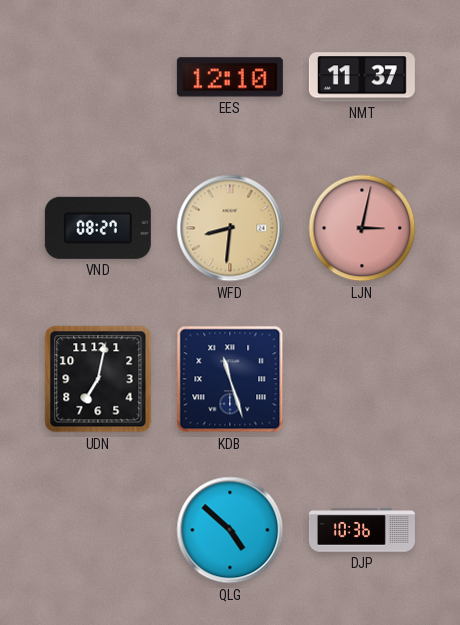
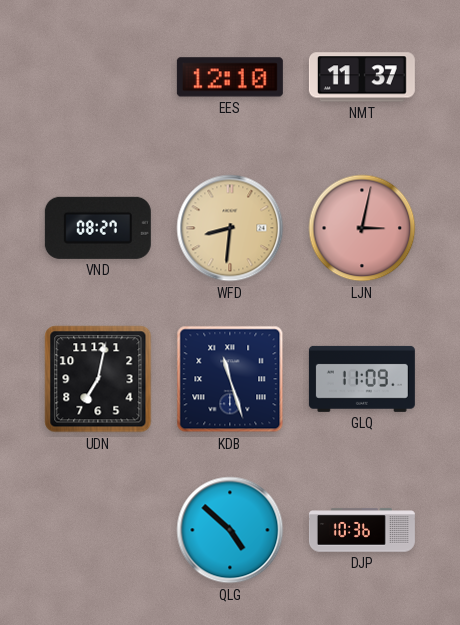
GLQ: none -> 11:09 (362, 379)
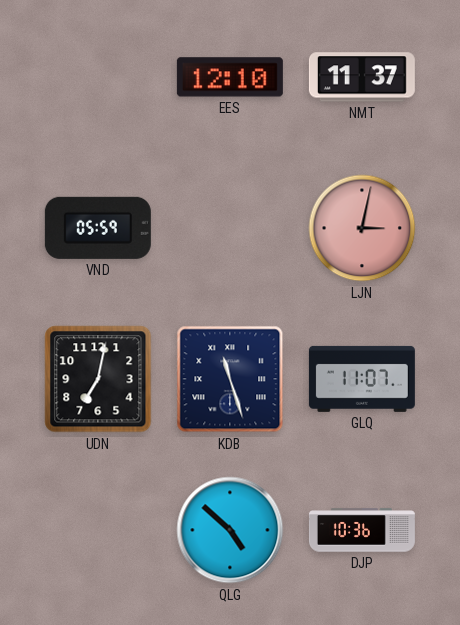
VND: 08:27 -> 05:59 (98, 228)
WFD: 8:31 -> none (230, 228)
GLQ: 11:09 -> 11:07 (362, 379)
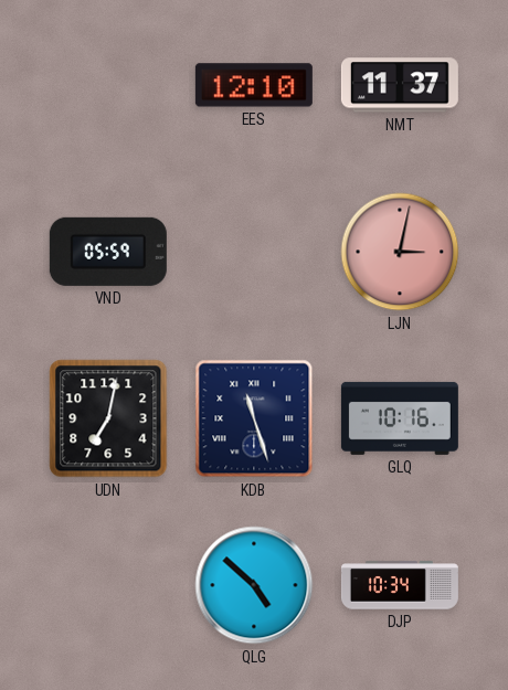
GLQ: 11:07 -> 10:16 (400, 418)
DJP: 10:36 -> 10:34 (400, 585)
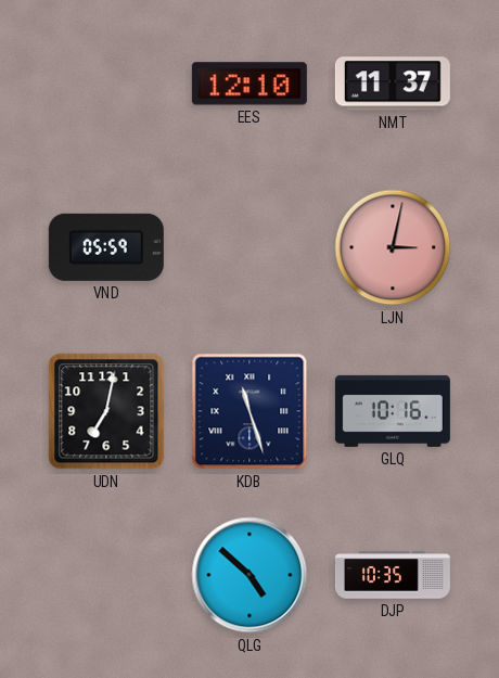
DJP: 10:34 -> 10:35 (393, 575)
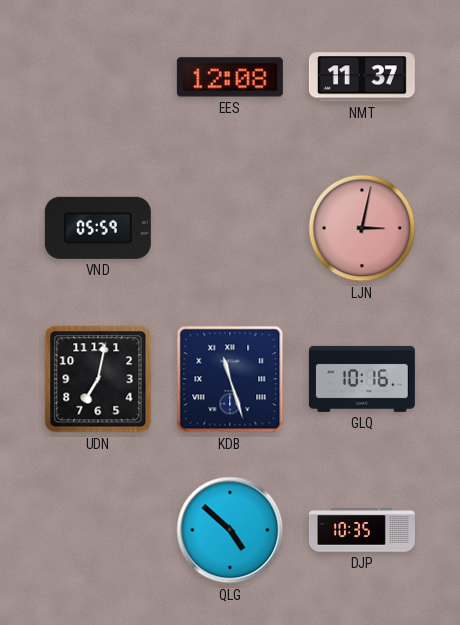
EES: 12:10 -> 12:08 (230, 77)
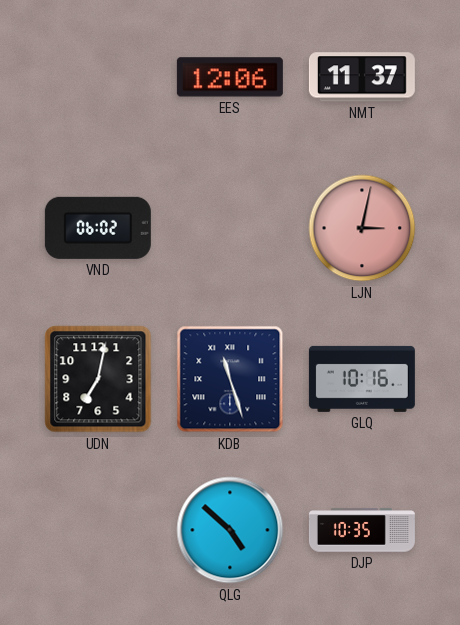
EES: 12:08 -> 12:06 (230, 77)
VND: 05:59 -> 06:02 (98, 228)
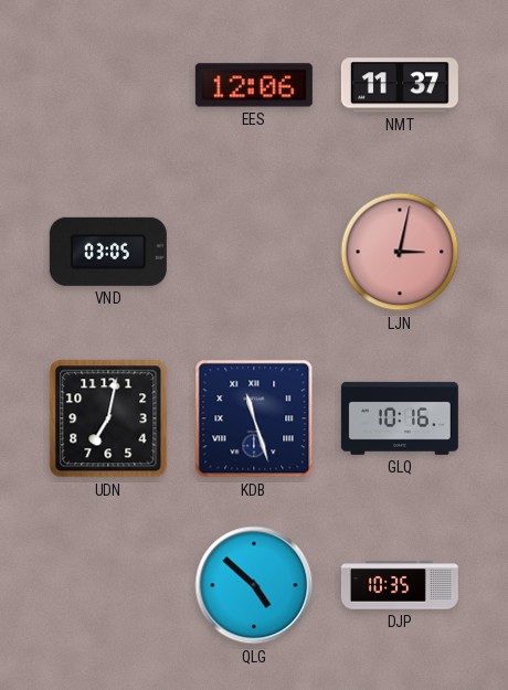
VND: 06:02 -> 03:05 (108, 252)
